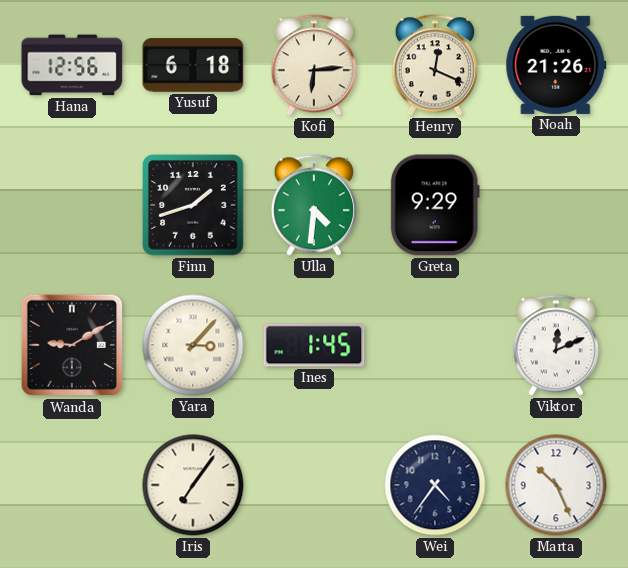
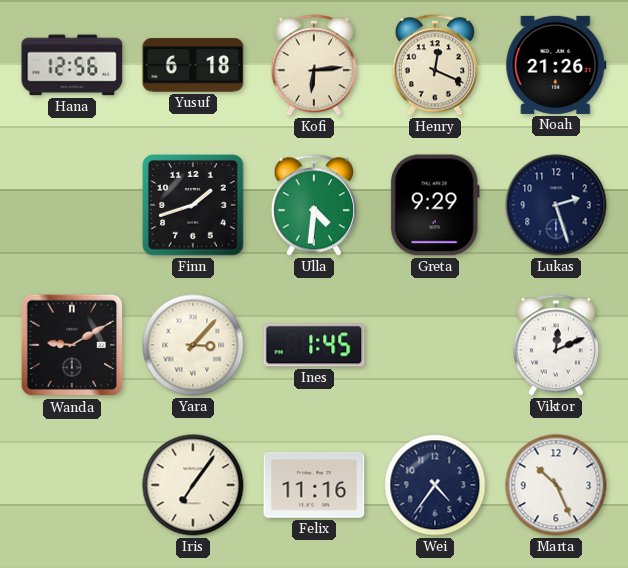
Lukas: none -> 2:27 (556, 205)
Felix: none -> 11:16 (314, 485)
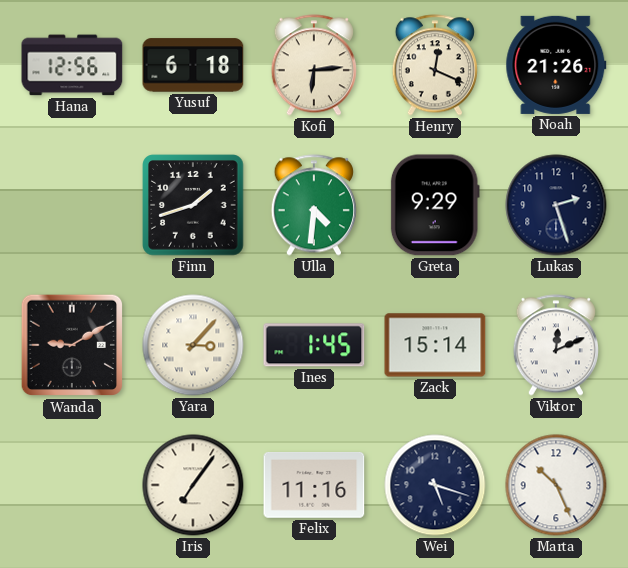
Zack: none -> 15:14 (435, 345)
Wei: 4:36 -> 5:18 (435, 485)
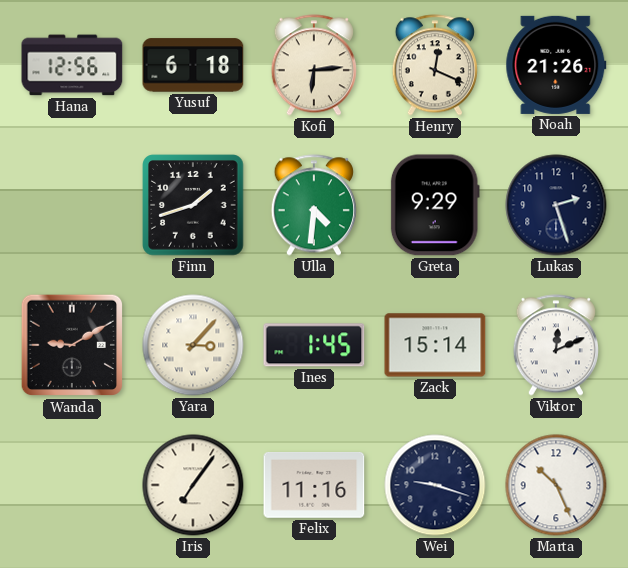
Wei: 5:18 -> 9:18 (435, 485)
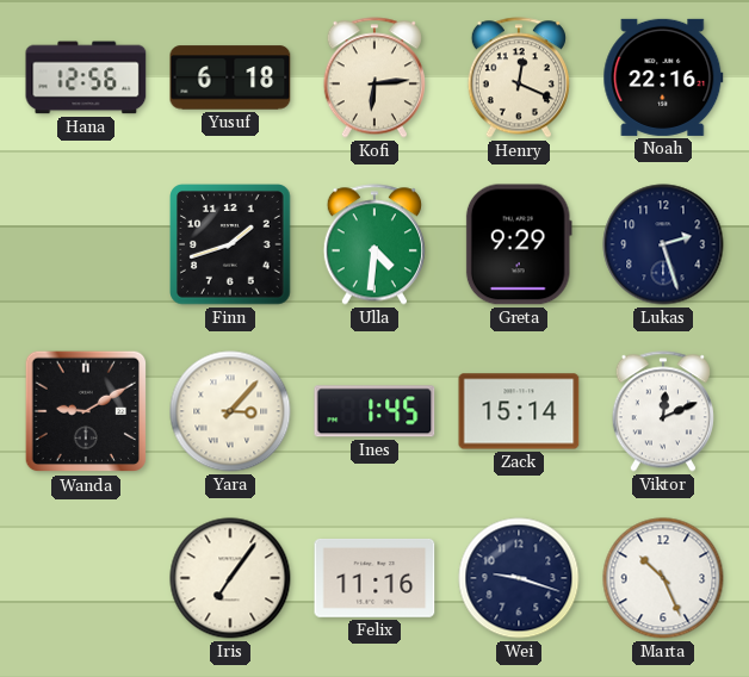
Noah: 21:26 -> 22:16 (663, 77)
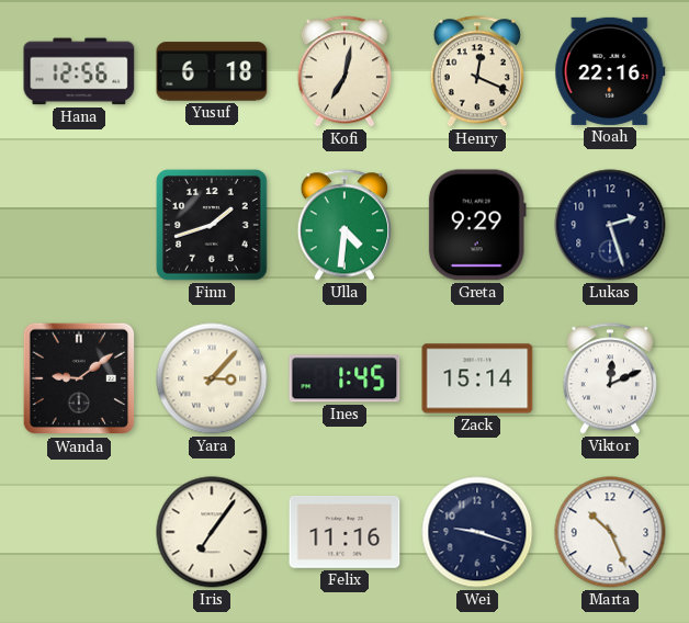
Kofi: 6:14 -> 7:02 (344, 71)
Wanda: 9:10 -> 9:09 (79, 378)
